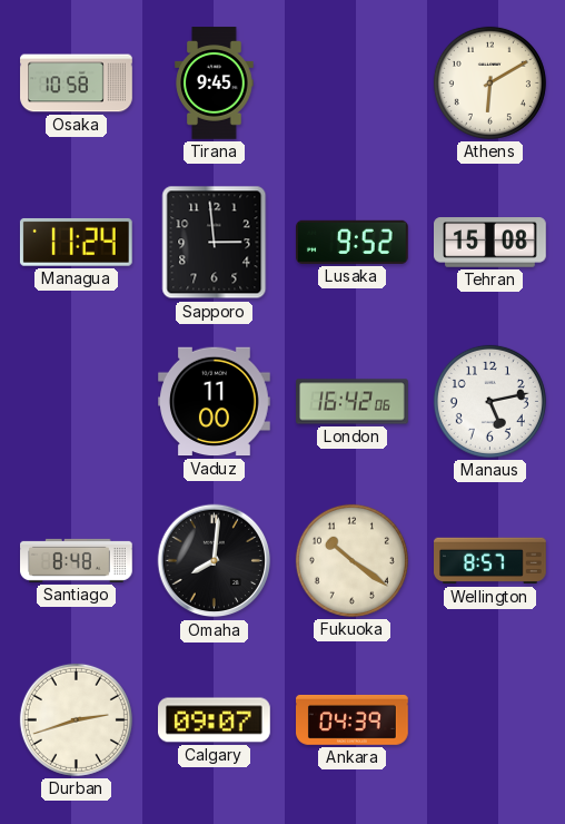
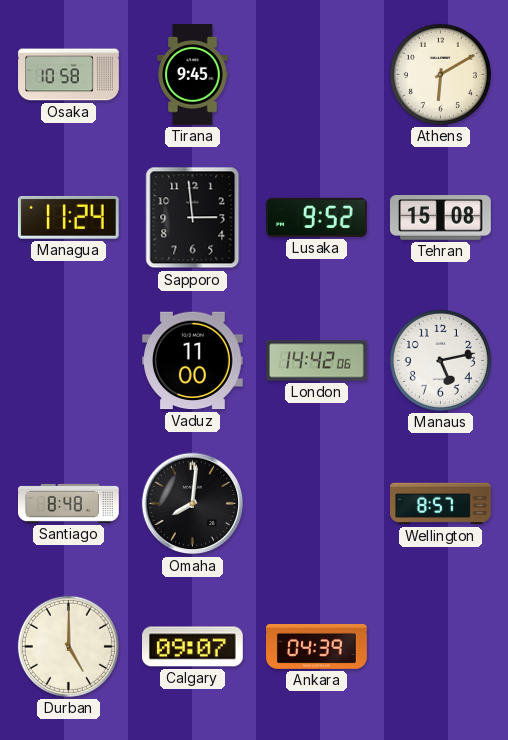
London: 16:42 -> 14:42 (317, 361)
Fukuoka: 10:21 -> none (351, 560)
Durban: 2:42 -> 5:00 (68, 646)
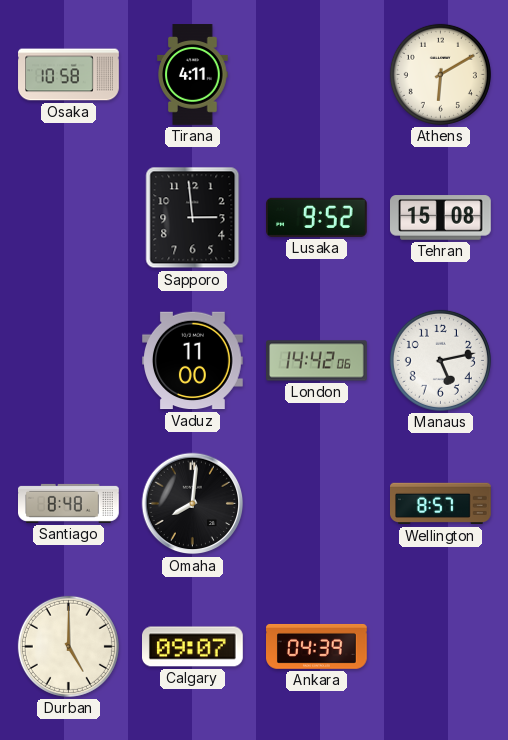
Tirana: 9:45 -> 4:11 (193, 75)
Managua: 11:24 -> none (68, 217)
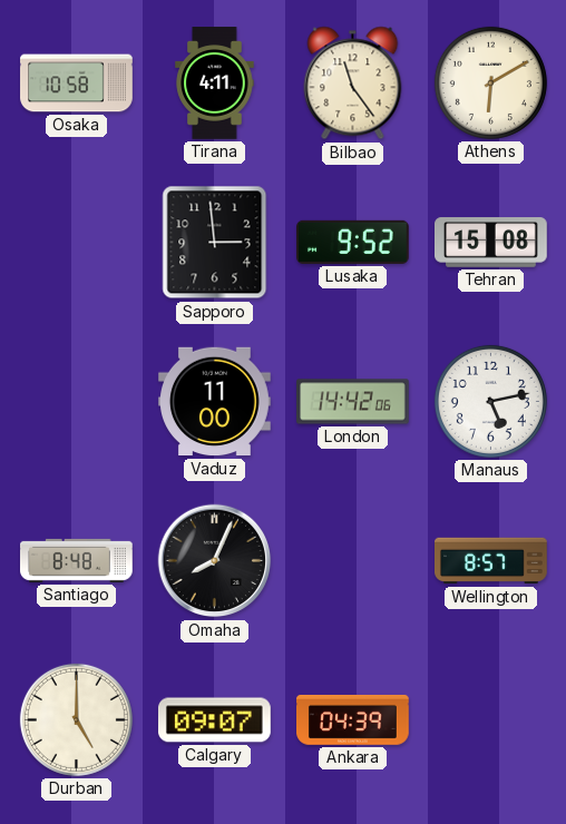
Bilbao: none -> 11:24 (353, 84)
Omaha: 8:01 -> 8:04 (215, 561)
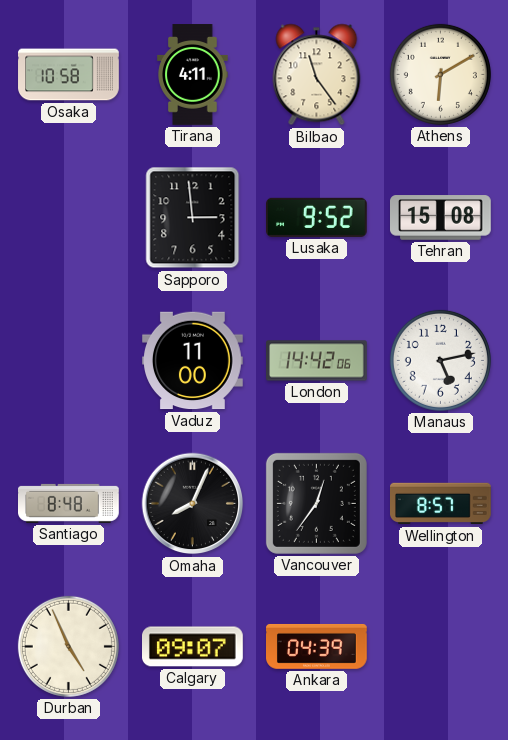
Vancouver: none -> 12:36 (316, 503)
Durban: 5:00 -> 4:56 (68, 646)
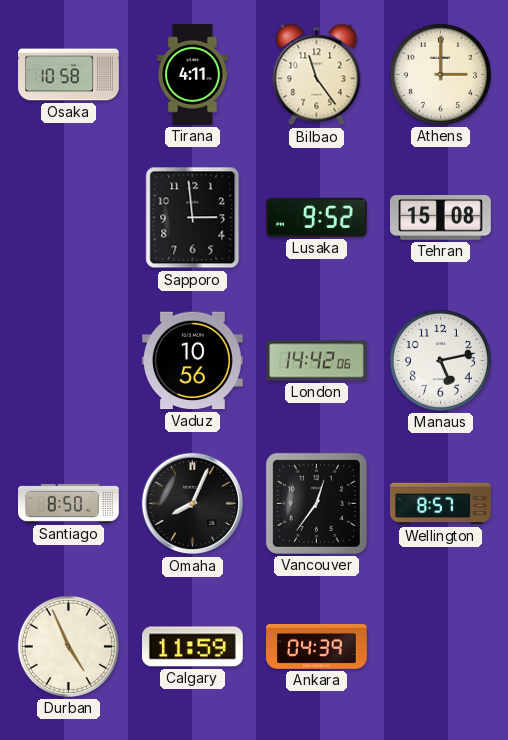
Athens: 6:10 -> 3:00 (440, 74)
Vaduz: 11:00 -> 10:56 (193, 361)
Santiago: 8:48 -> 8:50 (69, 503)
Calgary: 09:07 -> 11:59 (193, 647)
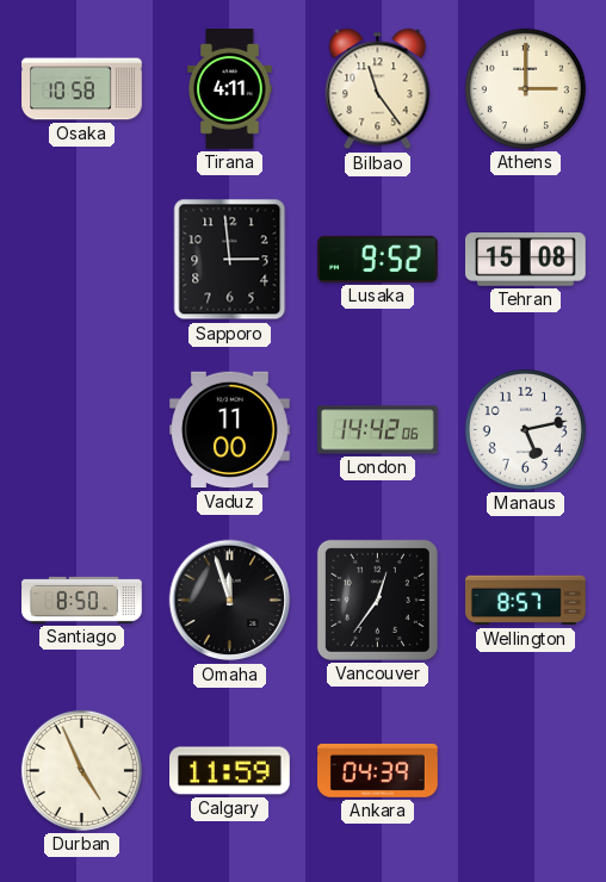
Vaduz: 10:56 -> 11:00 (230, 430)
Omaha: 8:04 -> 11:57 (230, 601)
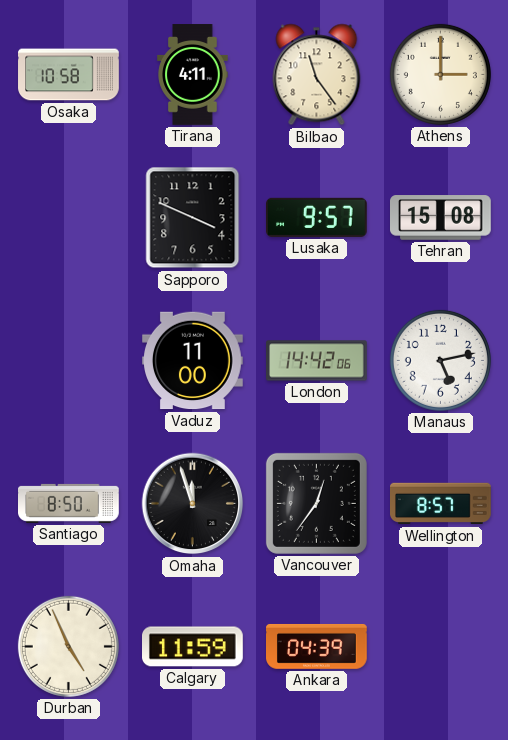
Sapporo: 2:59 -> 3:49 (193, 218)
Lusaka: 9:52 -> 9:57 (317, 217)
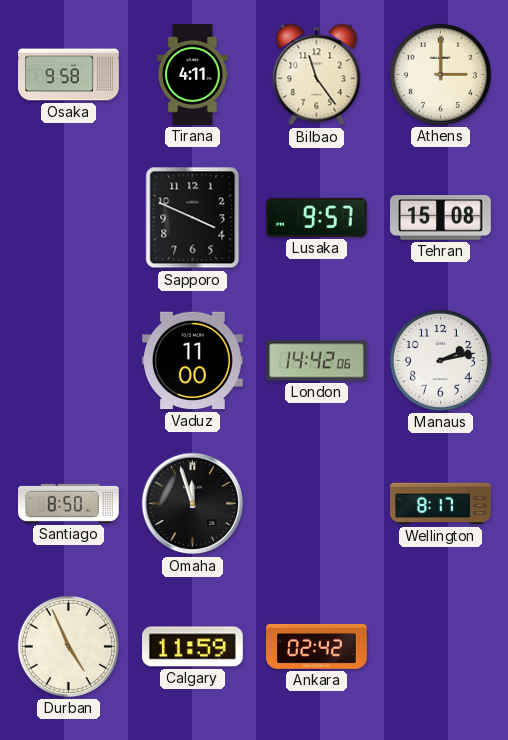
Osaka: 10:58 -> 9:58 (69, 75)
Manaus: 5:13 -> 2:13 (440, 360)
Vancouver: 12:36 -> none (316, 503)
Wellington: 8:57 -> 8:17 (441, 504)
Ankara: 04:39 -> 02:42 (317, 646)
